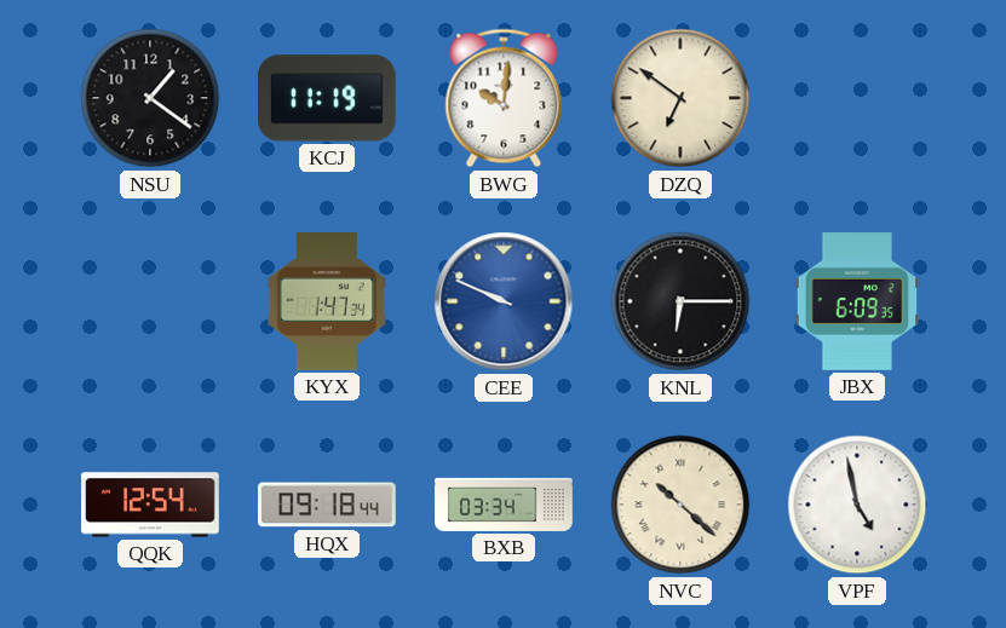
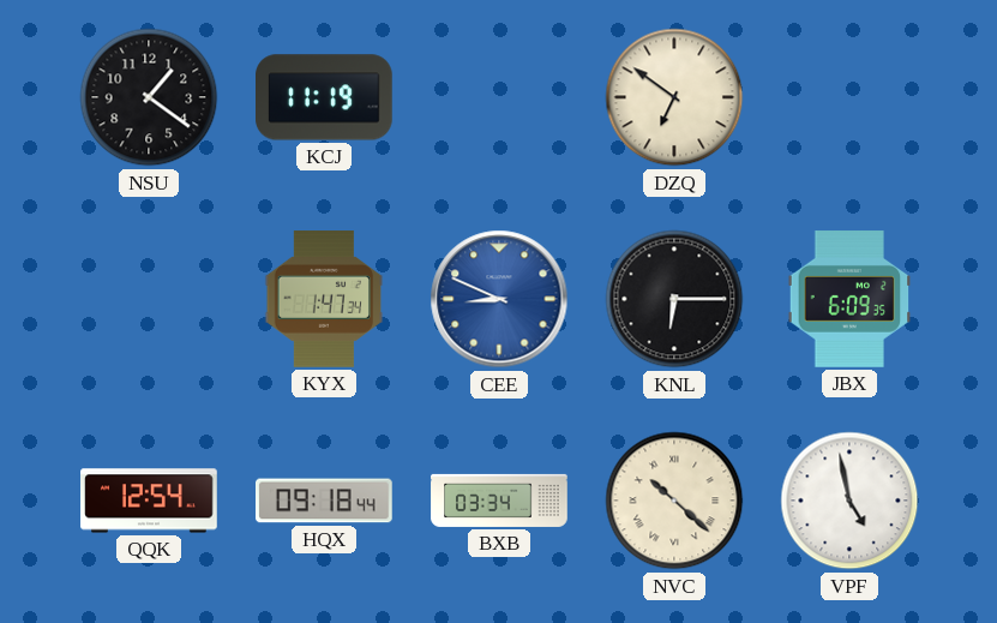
BWG: 10:01 -> none (504, 98)
CEE: 9:49 -> 8:49 (499, 299)
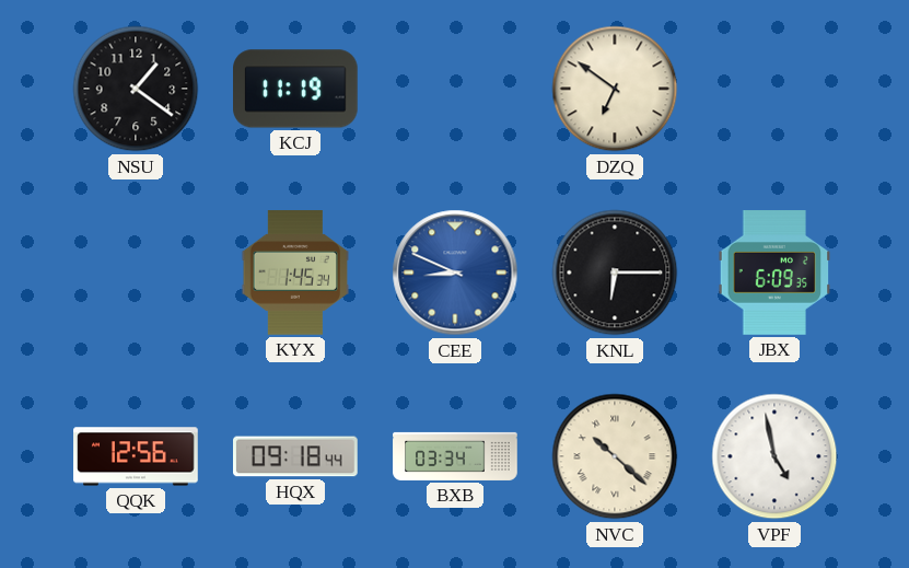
KYX: 1:47 -> 1:45 (295, 273)
QQK: 12:54 -> 12:56 (136, 456)
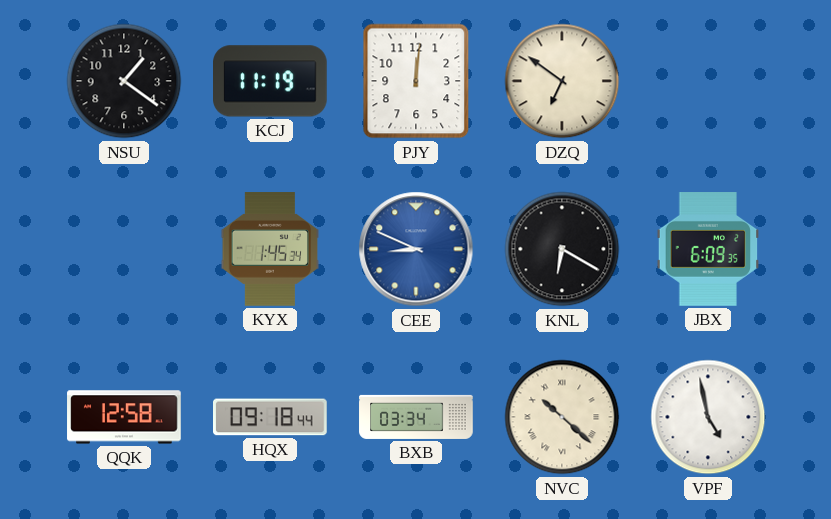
PJY: none -> 12:01 (416, 81)
KNL: 6:15 -> 6:20 (562, 249)
QQK: 12:56 -> 12:58 (124, 417)
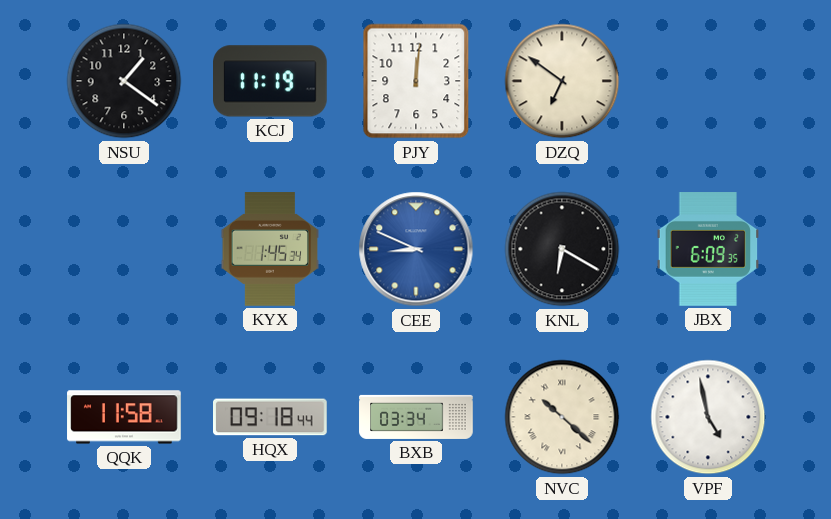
QQK: 12:58 -> 11:58 (124, 417)
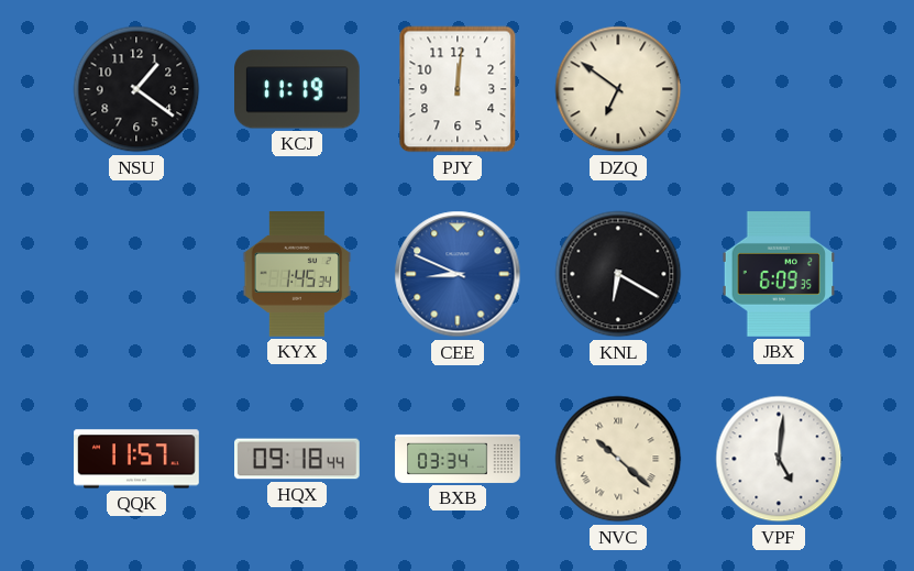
QQK: 11:58 -> 11:57 (136, 459)
VPF: 4:58 -> 5:01 (779, 459)
